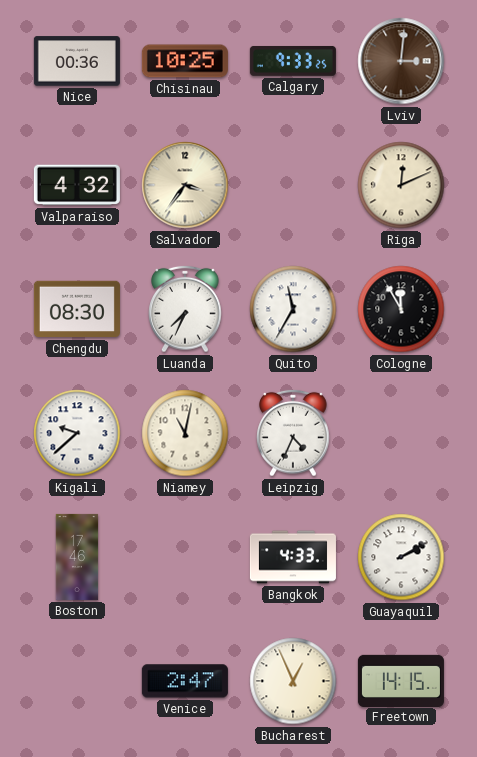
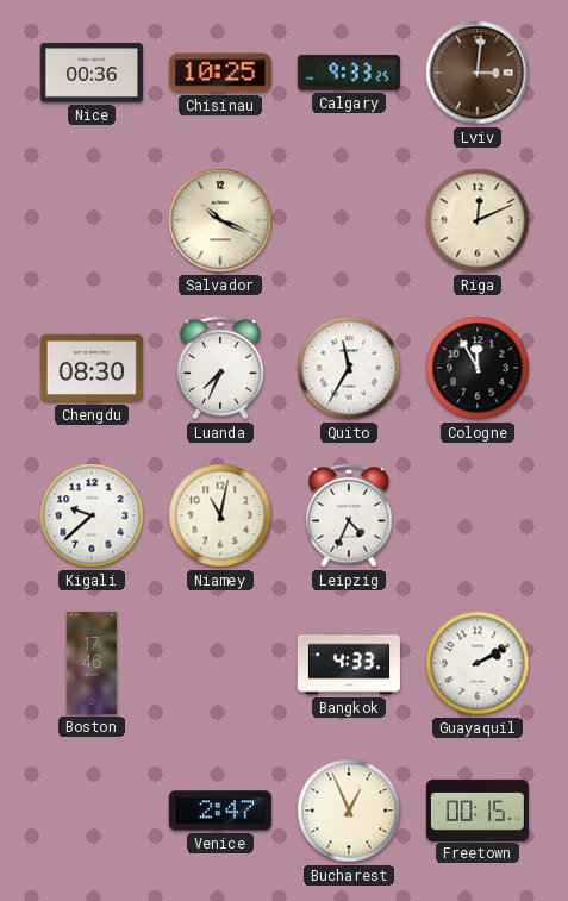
Valparaiso: 4:32 -> none (77, 185)
Salvador: 3:36 -> 10:19 (220, 220)
Freetown: 14:15 -> 00:15 (478, 809)
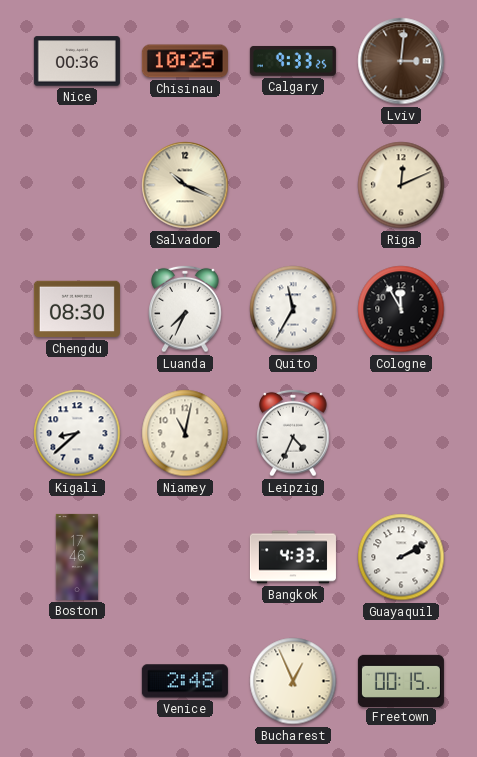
Kigali: 9:38 -> 8:38 (77, 433)
Venice: 2:47 -> 2:48 (185, 681)
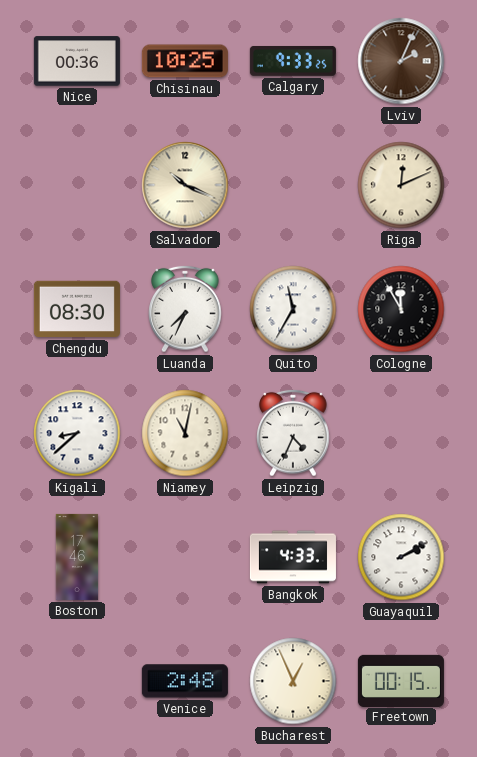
Lviv: 3:01 -> 2:04 (401, 61)
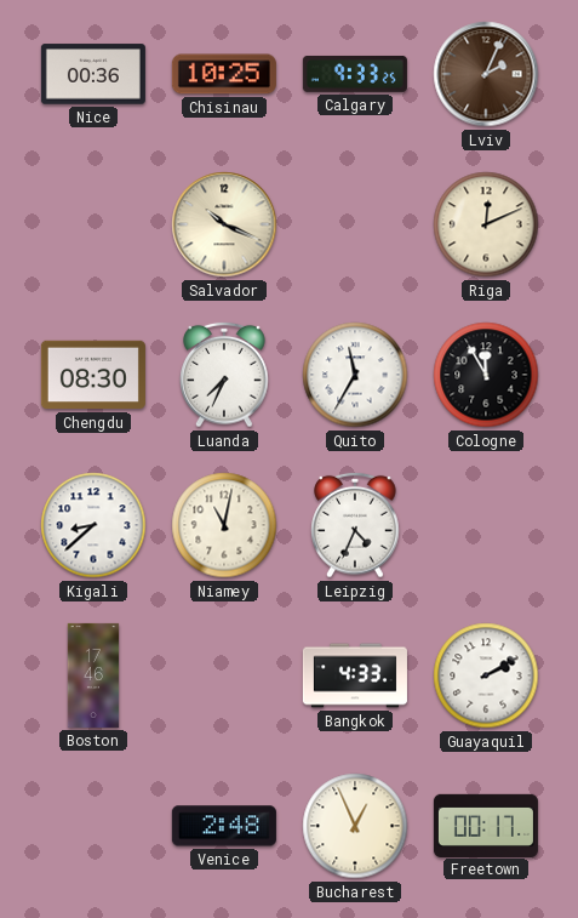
Freetown: 00:15 -> 00:17 (486, 825)
